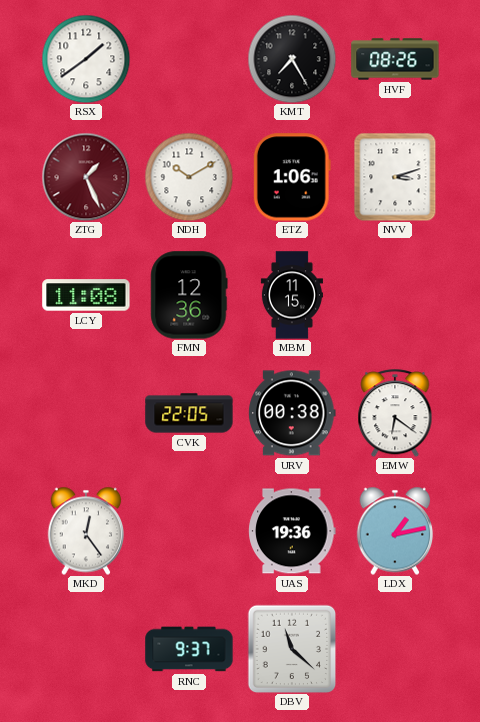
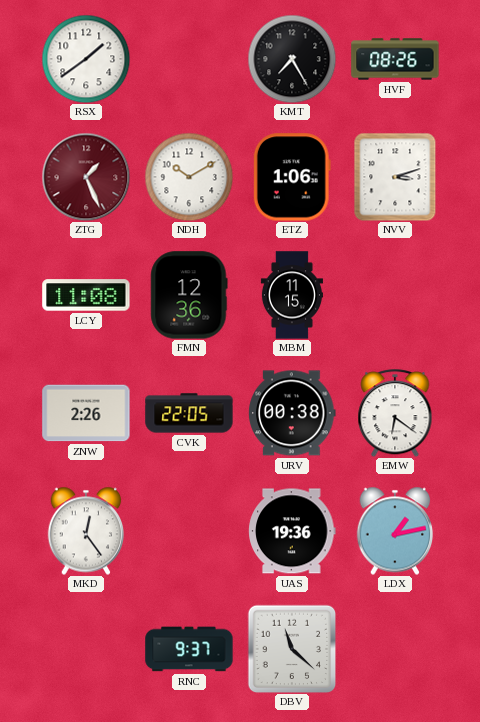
ZNW: none -> 2:26 (86, 413)
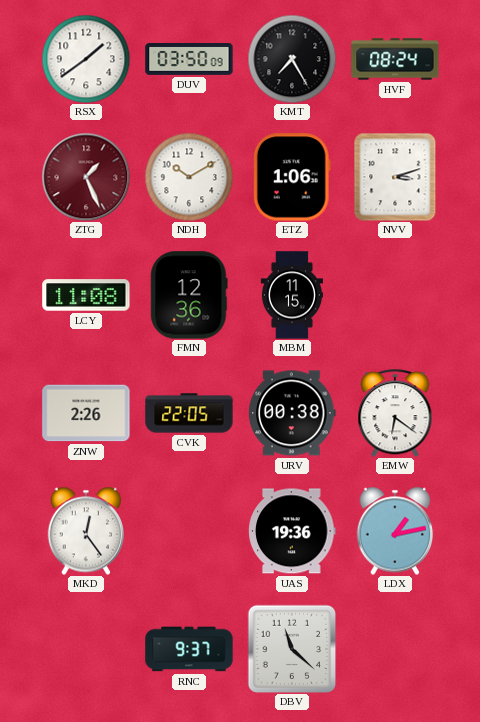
DUV: none -> 03:50 (189, 60)
HVF: 08:26 -> 08:24 (395, 59)
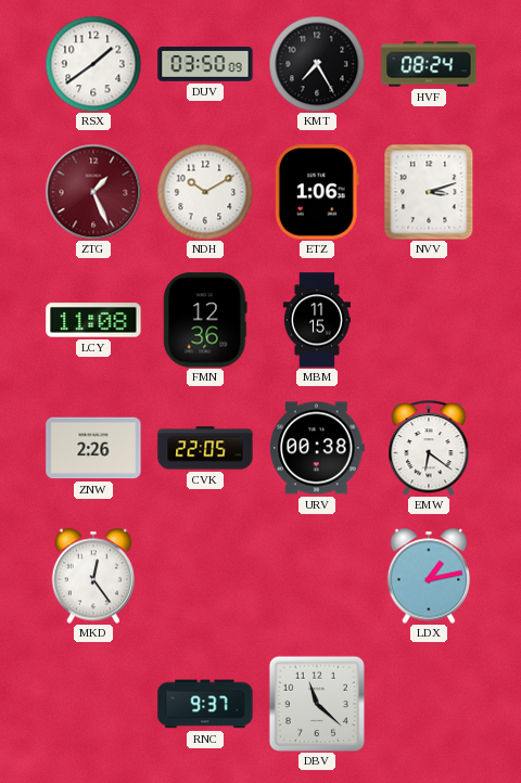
UAS: 19:36 -> none (292, 531)
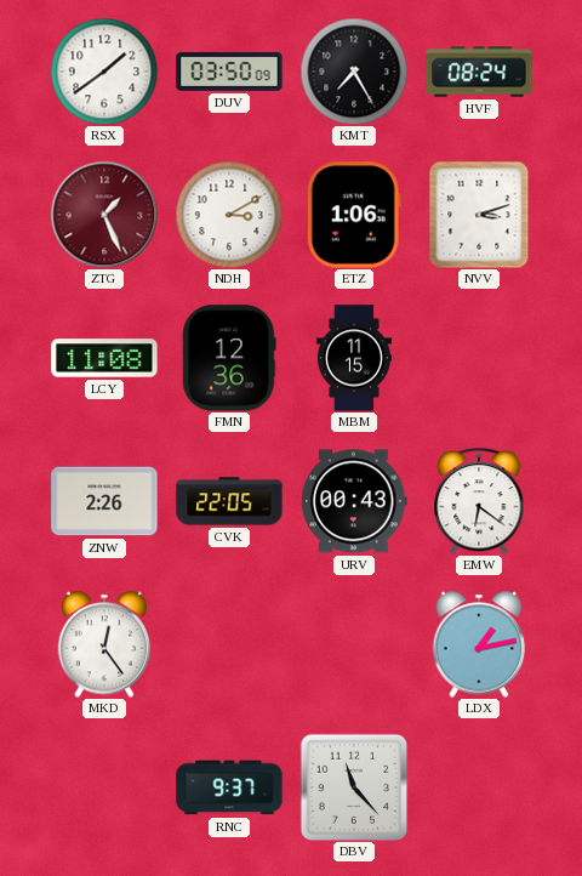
NDH: 10:10 -> 3:10 (229, 215)
URV: 00:38 -> 00:43 (354, 501)
DBV: 11:22 -> 11:23 (354, 787)
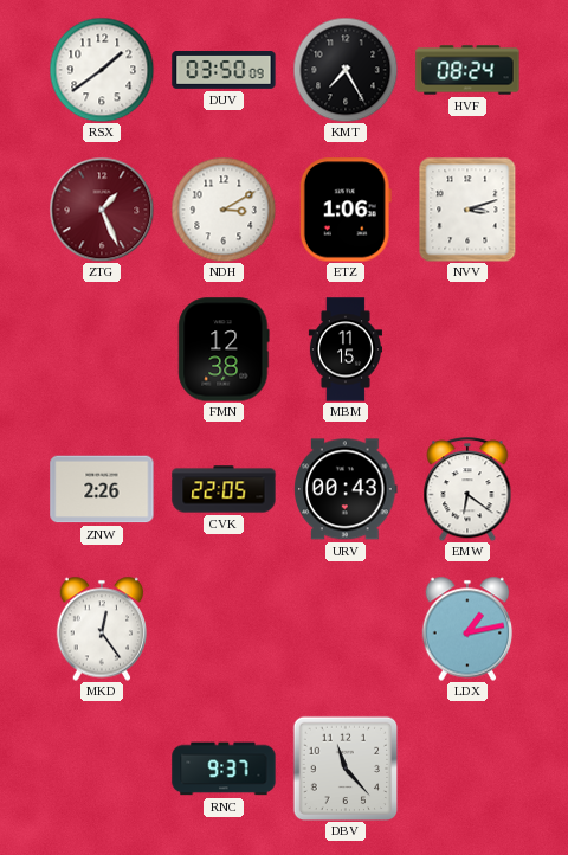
LCY: 11:08 -> none (104, 358)
FMN: 12:36 -> 12:38 (224, 349)
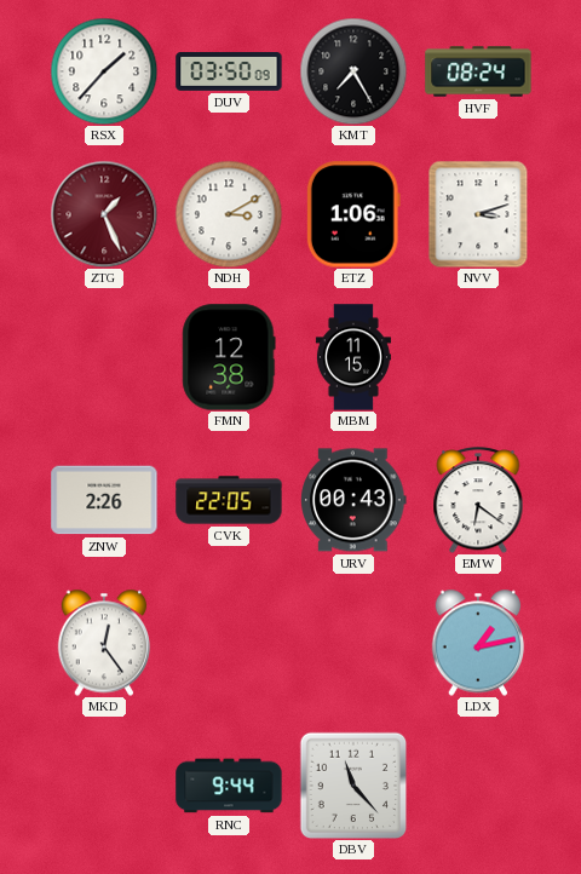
RSX: 1:39 -> 1:37 (104, 71)
RNC: 9:37 -> 9:44 (229, 786)
